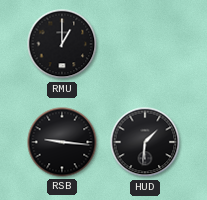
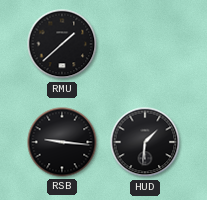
RMU: 1:00 -> 1:38 (62, 44)
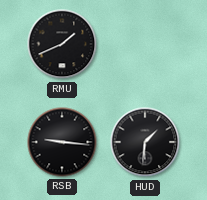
RMU: 1:38 -> 1:41 (62, 44)
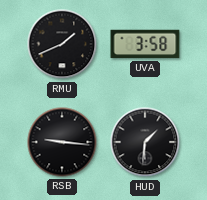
UVA: none -> 3:58 (145, 44)
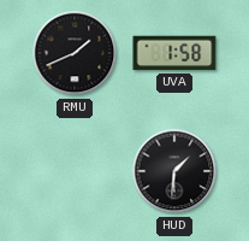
UVA: 3:58 -> 1:58 (174, 53)
RSB: 9:16 -> none (62, 142)
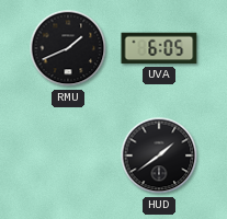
UVA: 1:58 -> 6:05 (159, 48)
HUD: 1:31 -> 1:39 (159, 155)
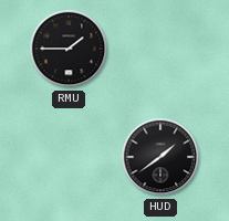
RMU: 1:41 -> 1:45 (69, 49)
UVA: 6:05 -> none (159, 48)
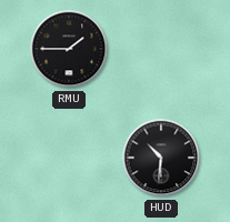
HUD: 1:39 -> 10:31 (161, 158)
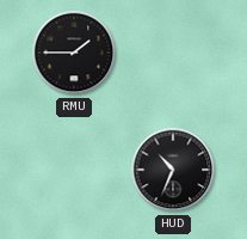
HUD: 10:31 -> 10:34 (173, 170)
